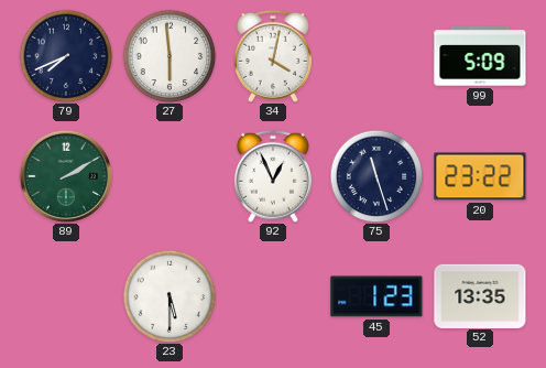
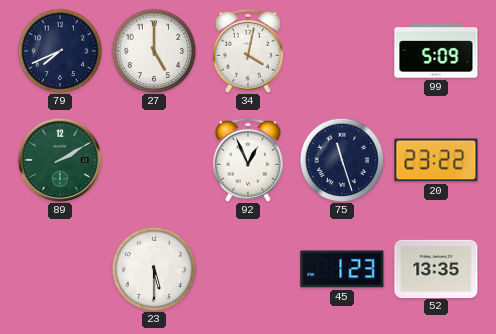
27: 5:59 -> 5:00 (154, 51)
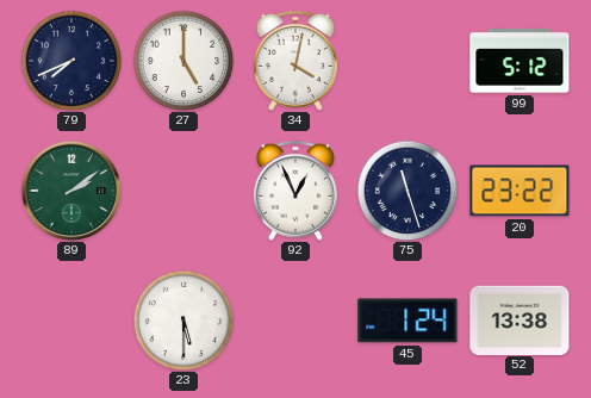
99: 5:09 -> 5:12 (520, 61)
89: 2:10 -> 2:09 (70, 189)
45: 1:23 -> 1:24 (408, 321)
52: 13:35 -> 13:38 (520, 319)
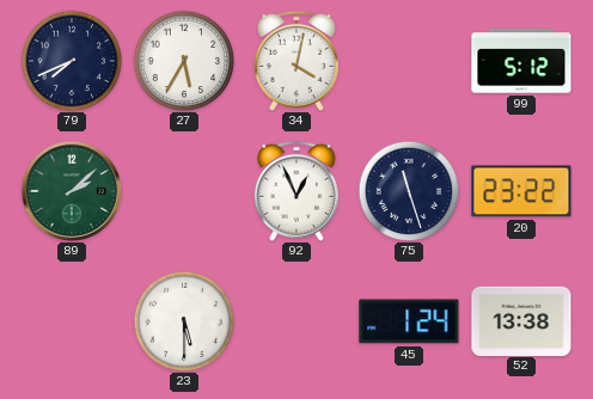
27: 5:00 -> 5:35 (184, 61)
89: 2:09 -> 2:08 (71, 190)
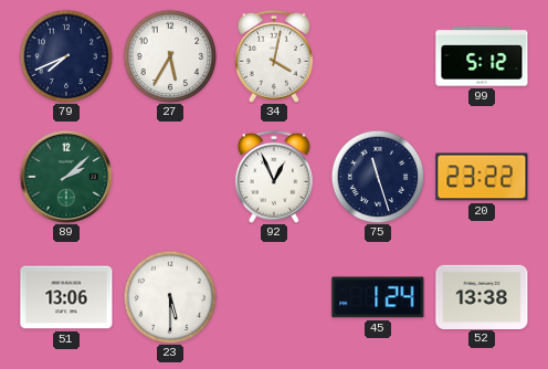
51: none -> 13:06 (66, 297)
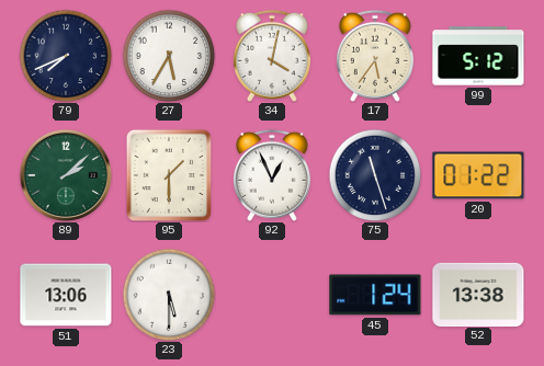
17: none -> 5:36 (375, 56)
95: none -> 1:30 (169, 175)
20: 23:22 -> 01:22 (478, 175)
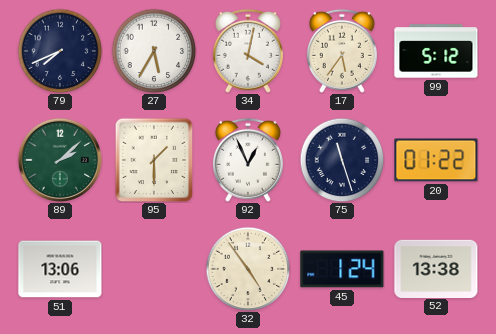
23: 5:30 -> none (169, 295)
32: none -> 4:54 (248, 269)
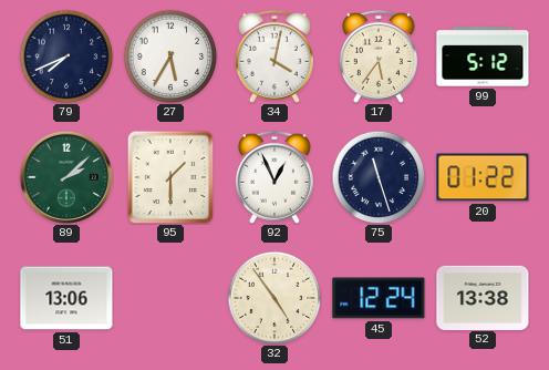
45: 1:24 -> 12:24 (379, 298)
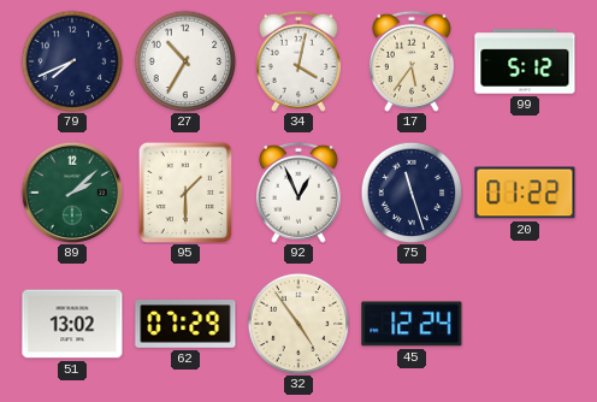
27: 5:35 -> 10:35 (185, 61)
51: 13:06 -> 13:02 (72, 324)
62: none -> 07:29 (185, 324)
52: 13:38 -> none (483, 297)
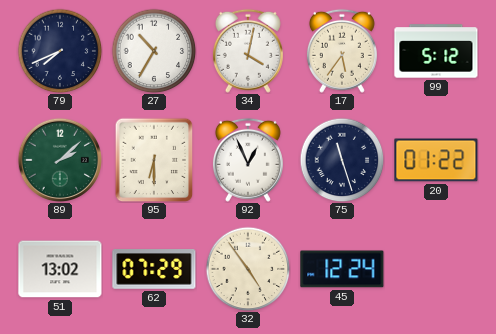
95: 1:30 -> 6:30 (154, 160)
